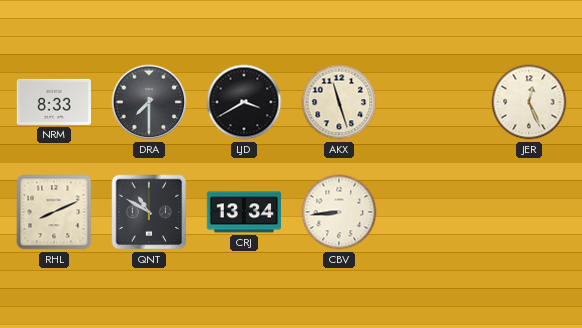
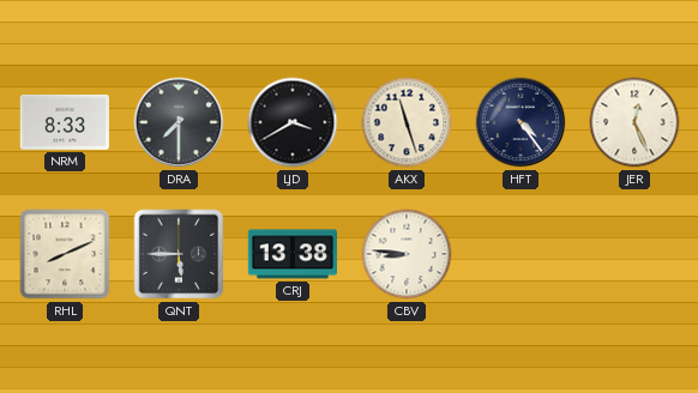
HFT: none -> 4:24 (521, 122)
QNT: 10:50 -> 5:45 (179, 254)
CRJ: 13:34 -> 13:38 (291, 254)
CBV: 8:44 -> 8:46 (407, 254)
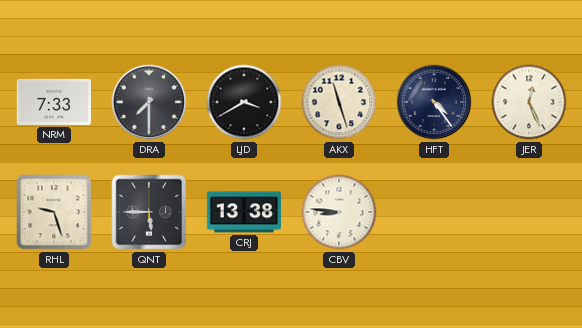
NRM: 8:33 -> 7:33 (54, 102)
RHL: 8:11 -> 9:27 (54, 212)
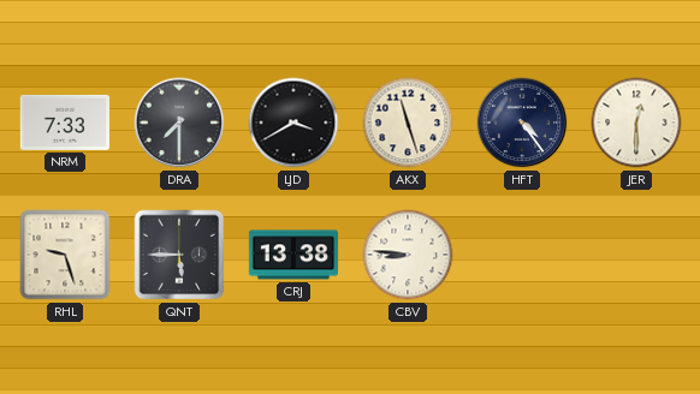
JER: 12:26 -> 12:30 (636, 123)
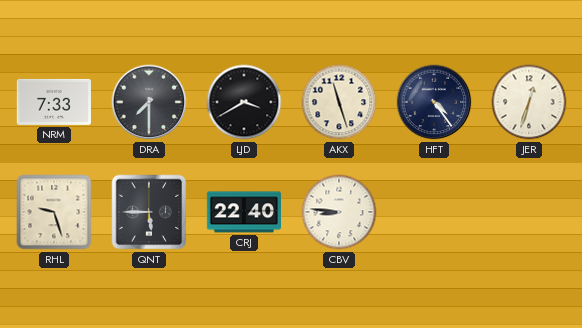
JER: 12:30 -> 12:33 (529, 102)
CRJ: 13:38 -> 22:40 (243, 212)
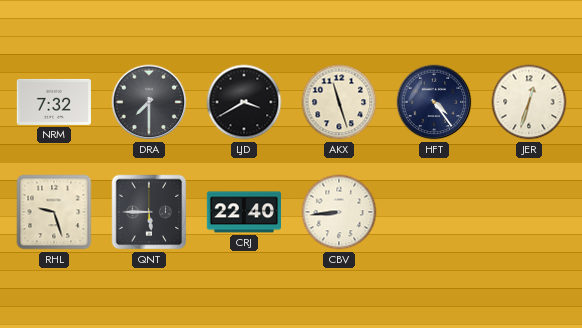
NRM: 7:33 -> 7:32 (54, 102)
CBV: 8:46 -> 8:44 (339, 212)
